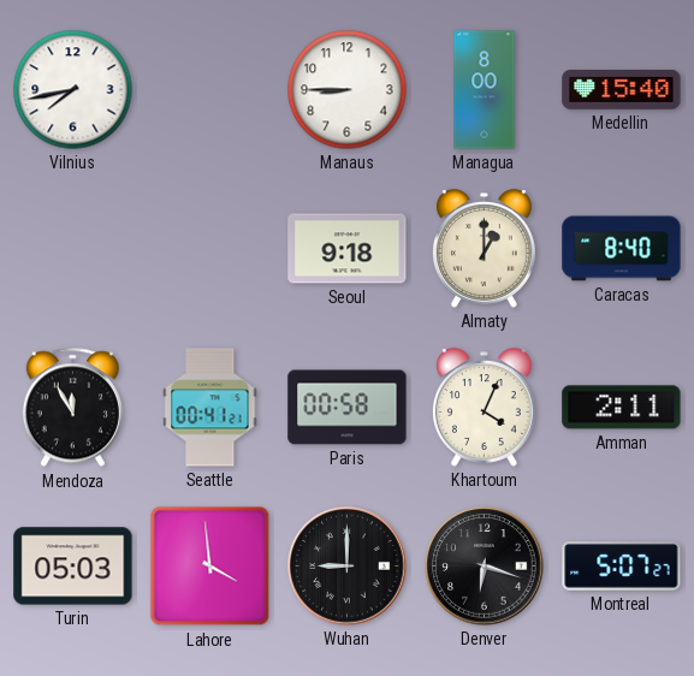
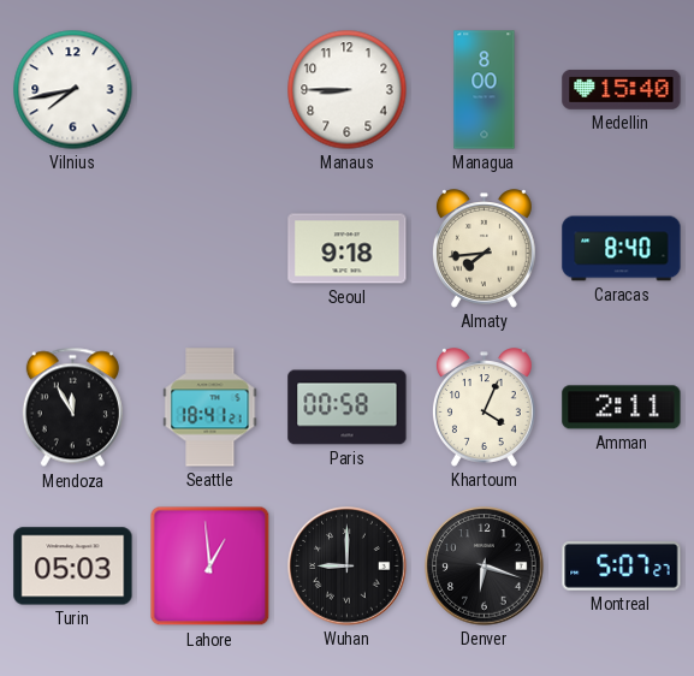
Almaty: 1:00 -> 7:44 (484, 249)
Seattle: 00:41 -> 18:41 (210, 408)
Lahore: 3:59 -> 12:59 (210, 567)
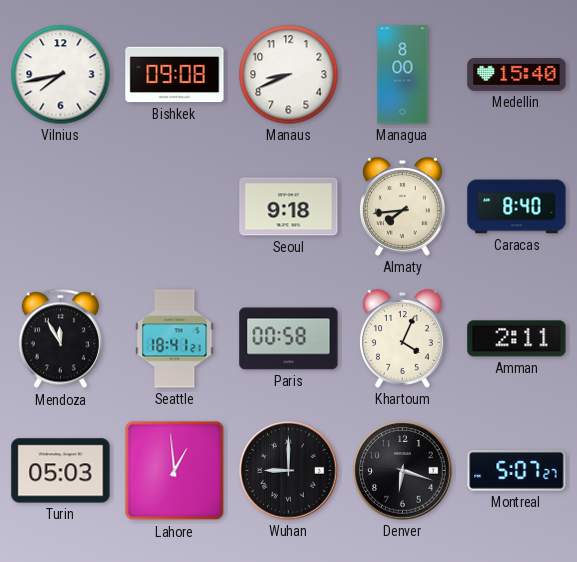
Bishkek: none -> 09:08 (175, 75)
Manaus: 8:45 -> 8:41 (289, 75)
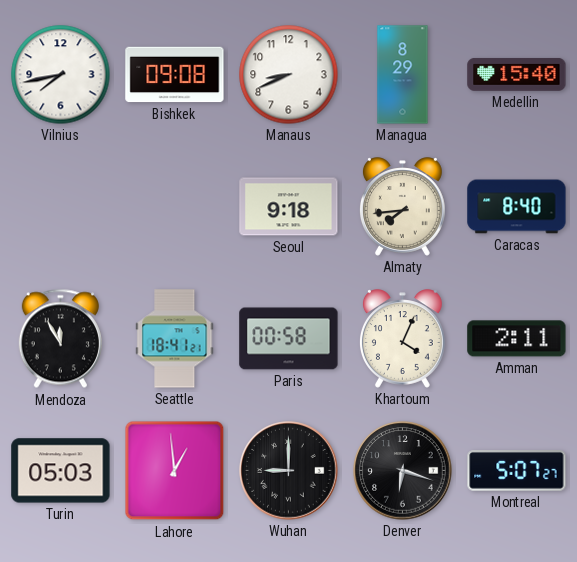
Managua: 8:00 -> 8:29 (403, 75)
